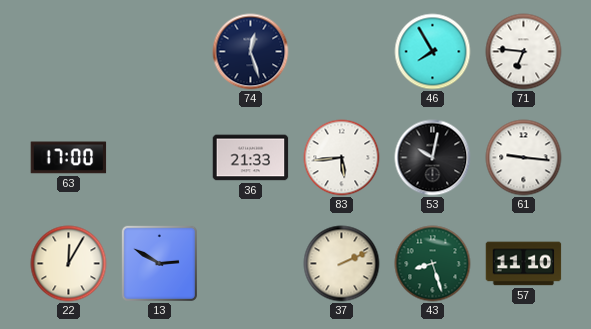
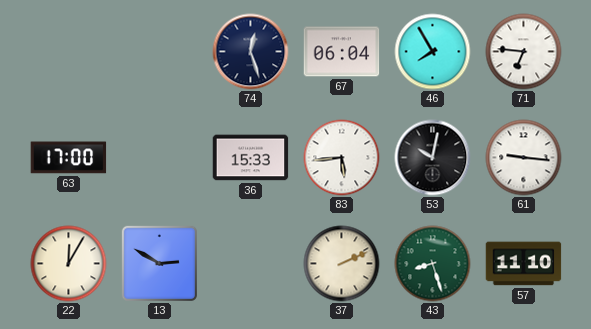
67: none -> 06:04 (342, 52)
36: 21:33 -> 15:33 (251, 158)
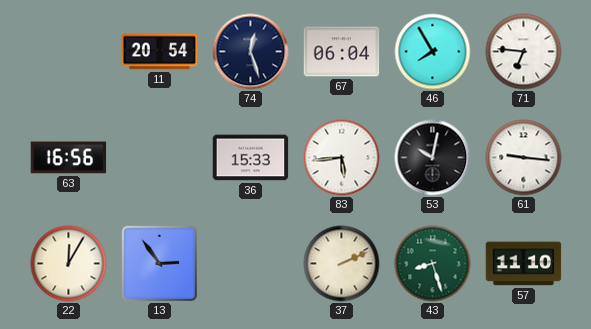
11: none -> 20:54 (160, 52)
63: 17:00 -> 16:56 (69, 158)
13: 2:50 -> 2:54 (159, 263)
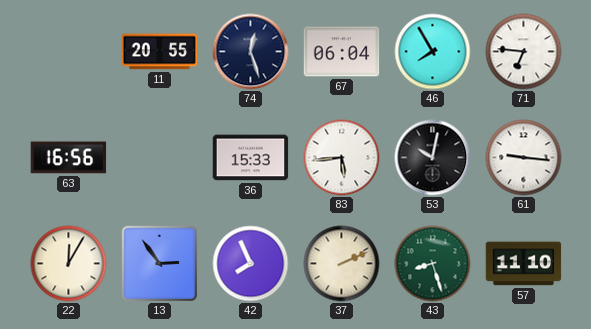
11: 20:54 -> 20:55 (160, 52)
42: none -> 7:56 (251, 264)
